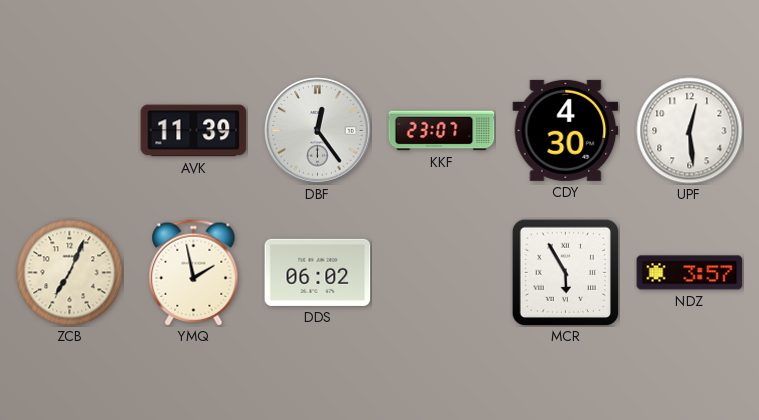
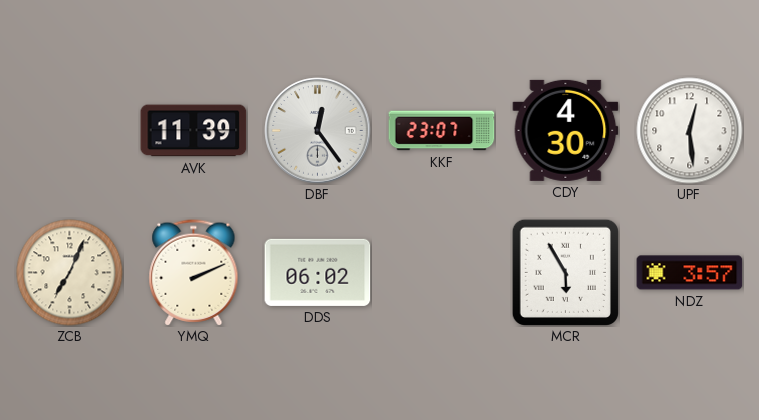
YMQ: 1:58 -> 2:11 (194, 273)
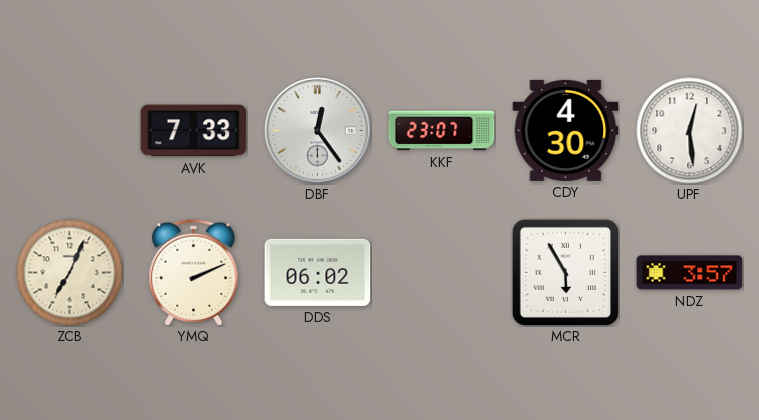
AVK: 11:39 -> 7:33 (194, 131)
